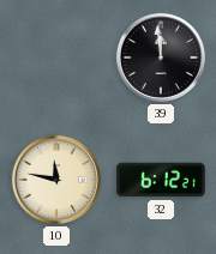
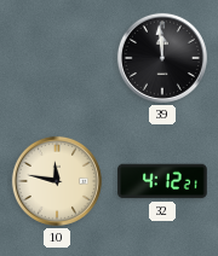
32: 6:12 -> 4:12 (162, 181)
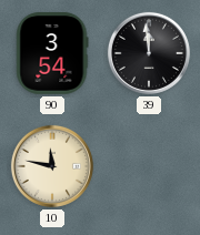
90: none -> 3:54 (52, 53)
32: 4:12 -> none (162, 181)
